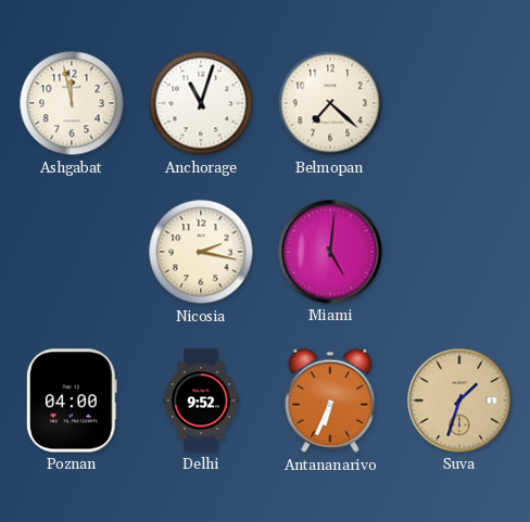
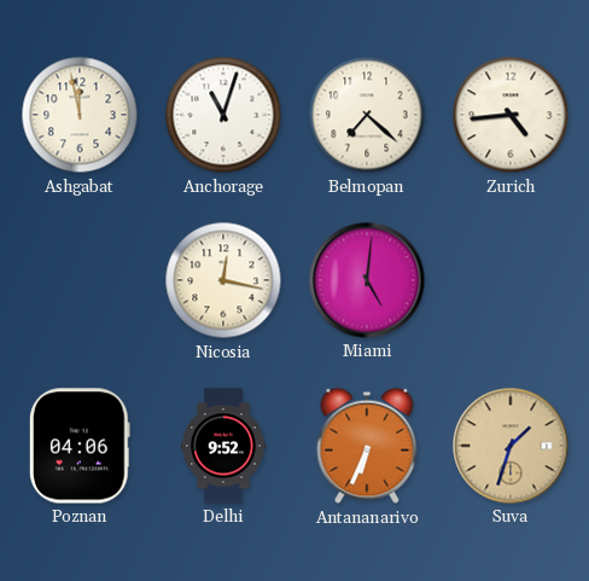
Zurich: none -> 4:44 (511, 115)
Nicosia: 2:17 -> 12:17 (223, 280)
Poznan: 04:00 -> 04:06 (80, 446)
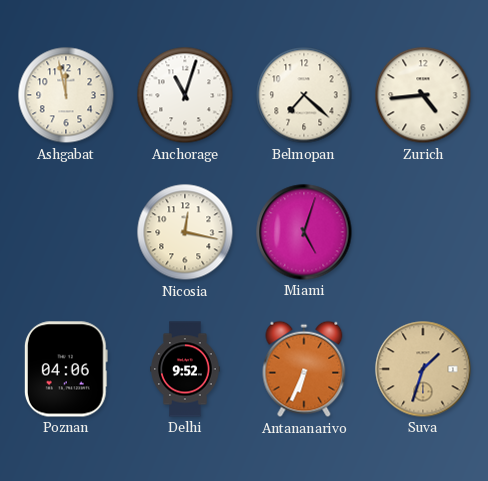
Miami: 5:01 -> 5:03 (304, 232)
